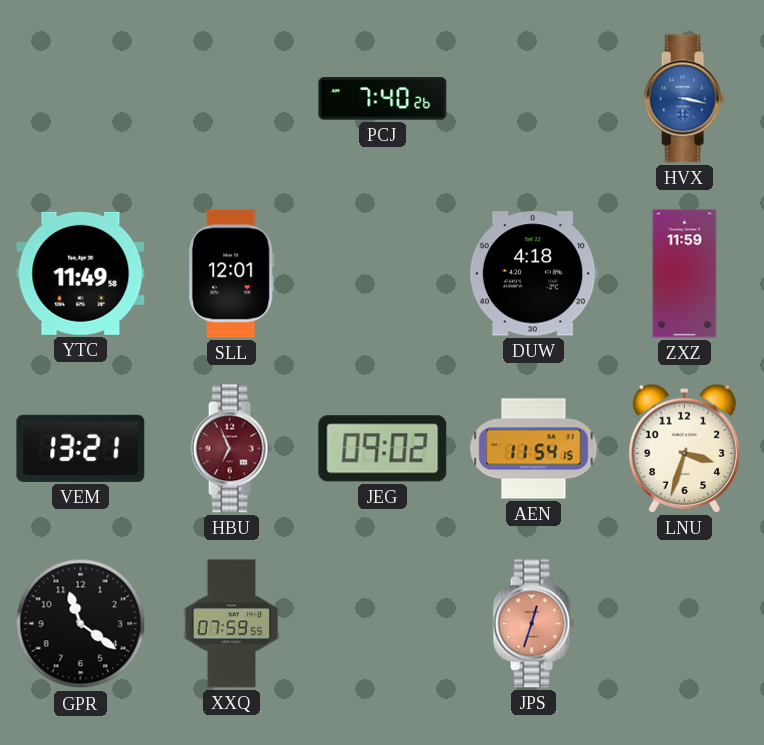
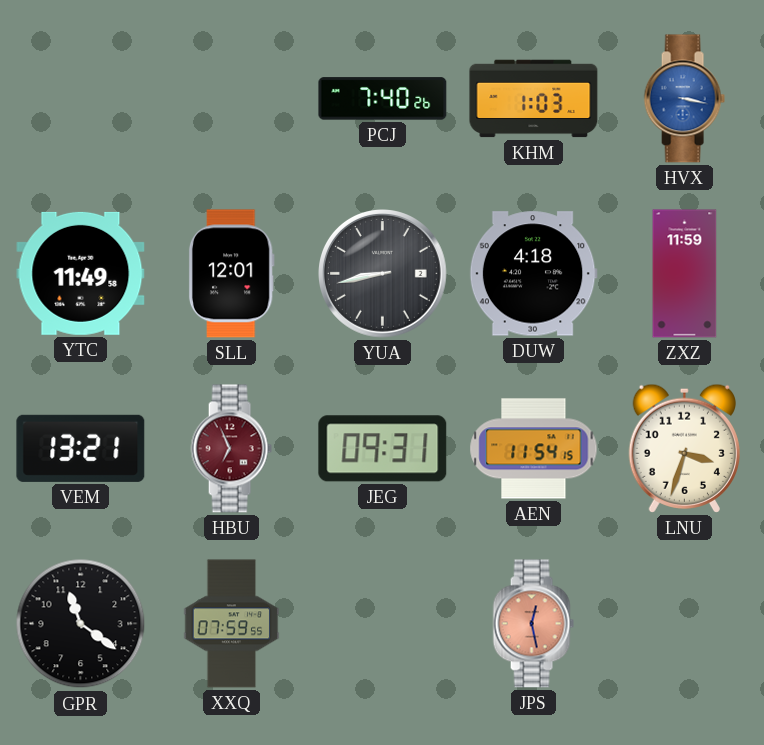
KHM: none -> 1:03 (534, 99)
YUA: none -> 8:43 (383, 274)
JEG: 09:02 -> 09:31 (383, 449)
JPS: 12:33 -> 12:28 (533, 624)
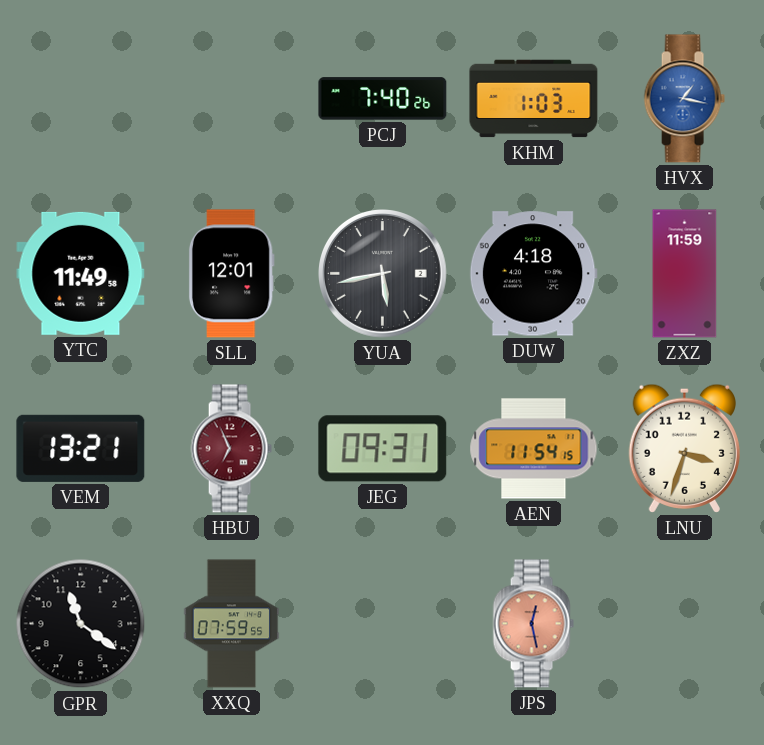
HVX: 3:17 -> 1:17 (684, 99)
YUA: 8:43 -> 5:43 (383, 274)
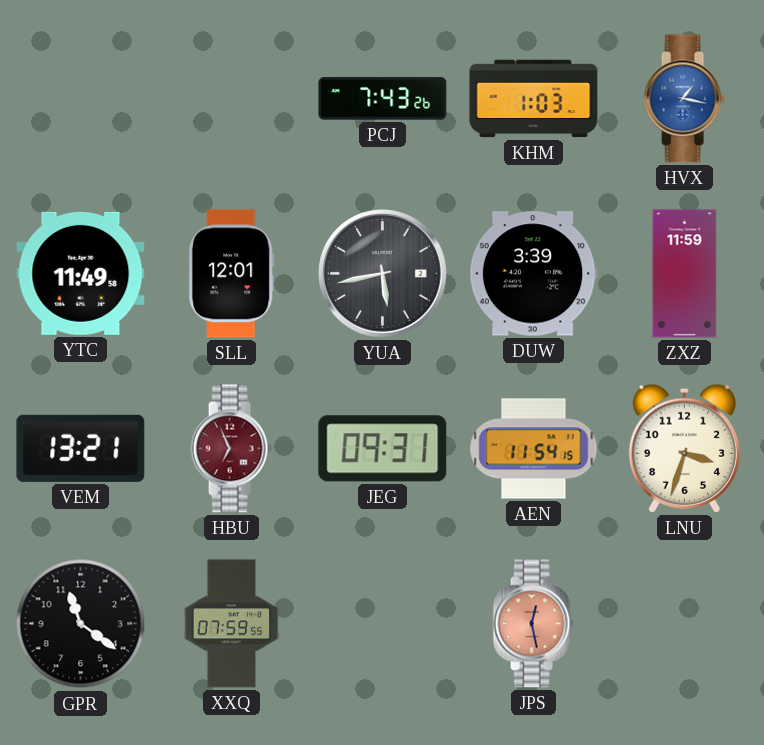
PCJ: 7:40 -> 7:43 (383, 99)
DUW: 4:18 -> 3:39 (533, 274)
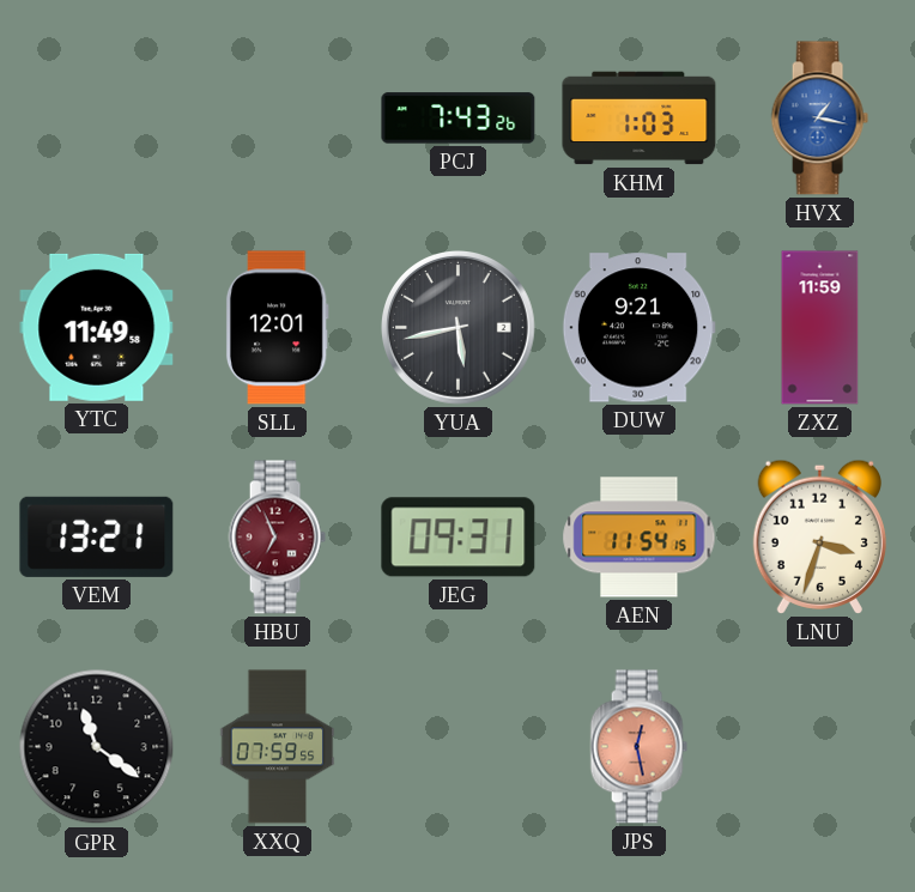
DUW: 3:39 -> 9:21 (638, 328)
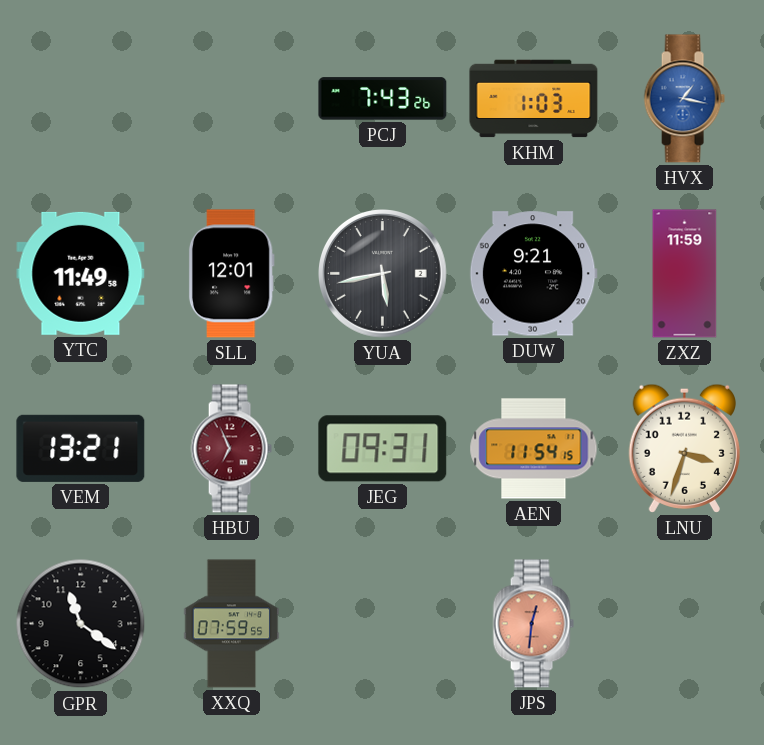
JPS: 12:28 -> 12:31 (533, 624)
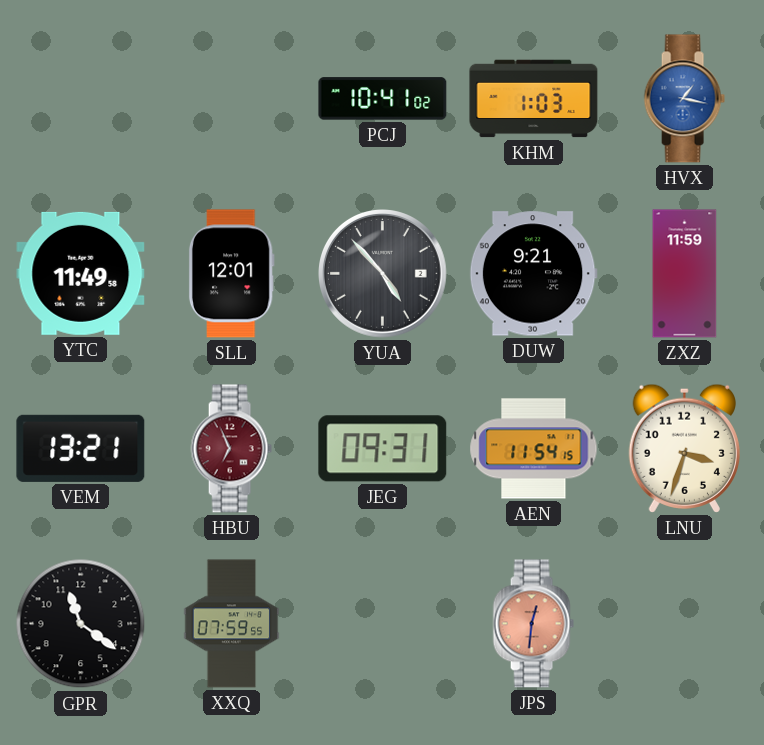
PCJ: 7:43 -> 10:41 (383, 99)
YUA: 5:43 -> 4:53 (383, 274)
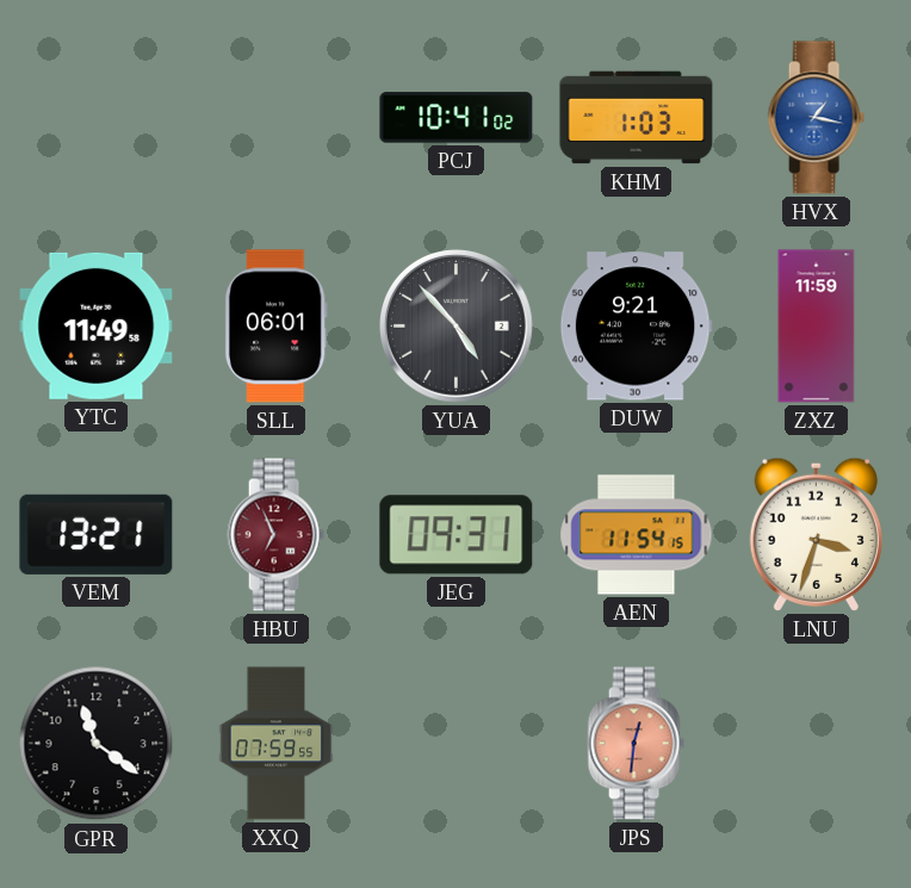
SLL: 12:01 -> 06:01 (275, 327)
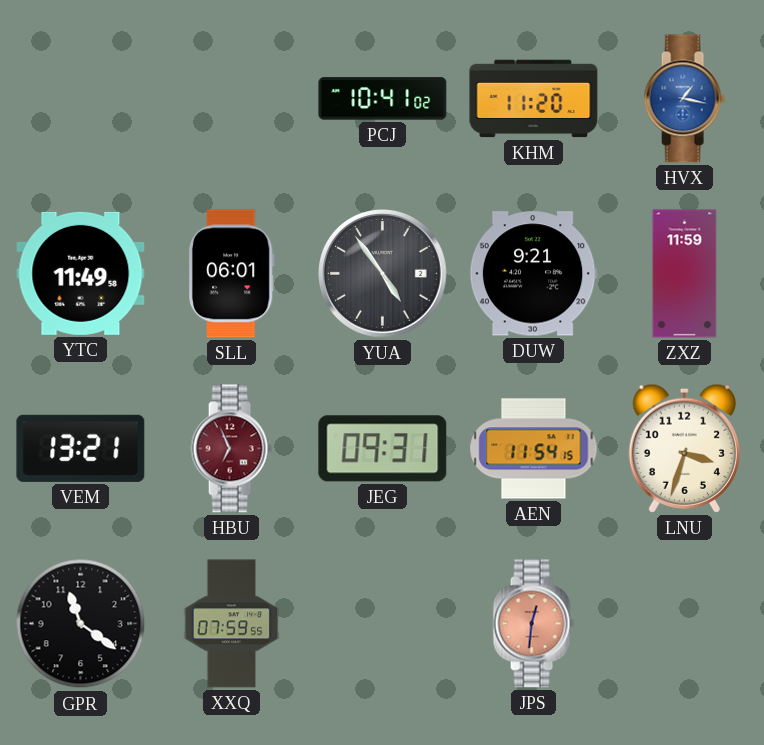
KHM: 1:03 -> 11:20 (534, 99)
YUA: 4:53 -> 4:54 (383, 274)
